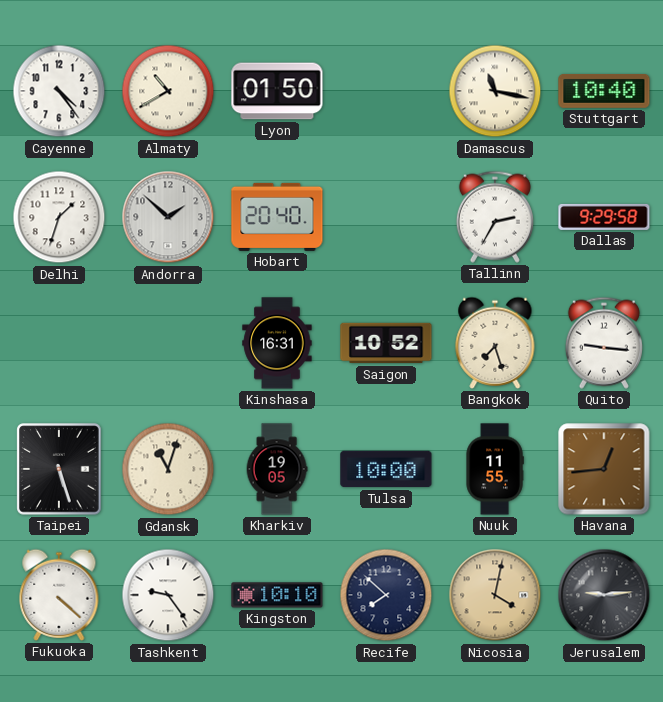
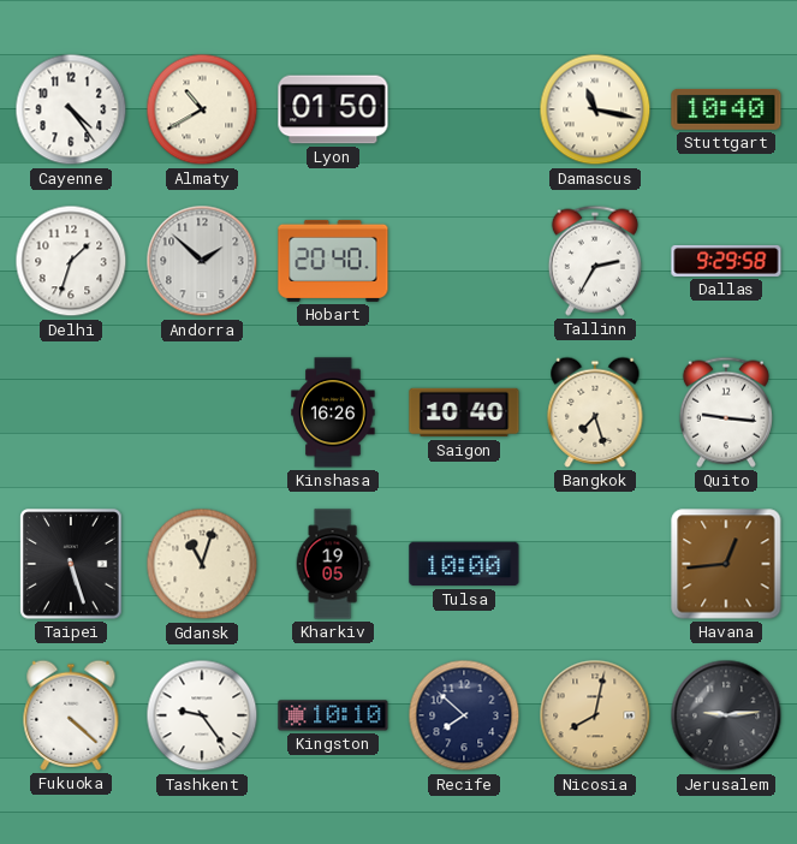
Kinshasa: 16:31 -> 16:26 (333, 412)
Saigon: 10:52 -> 10:40 (464, 412)
Nuuk: 11:55 -> none (495, 469)
Nicosia: 4:02 -> 8:02 (595, 715)
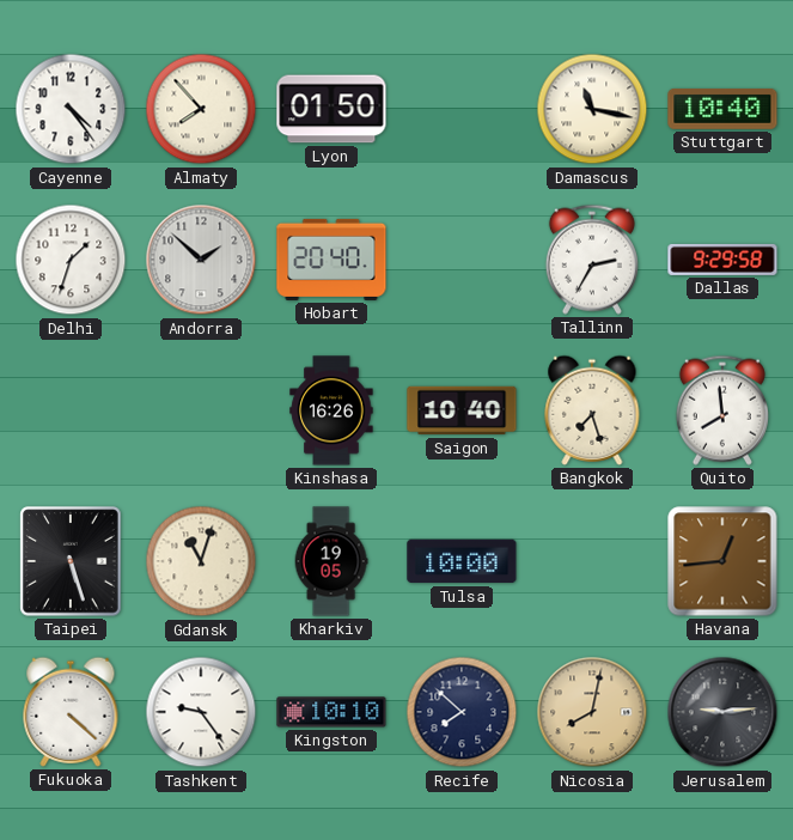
Almaty: 10:40 -> 7:53 (201, 109)
Quito: 9:16 -> 7:59 (722, 410)
